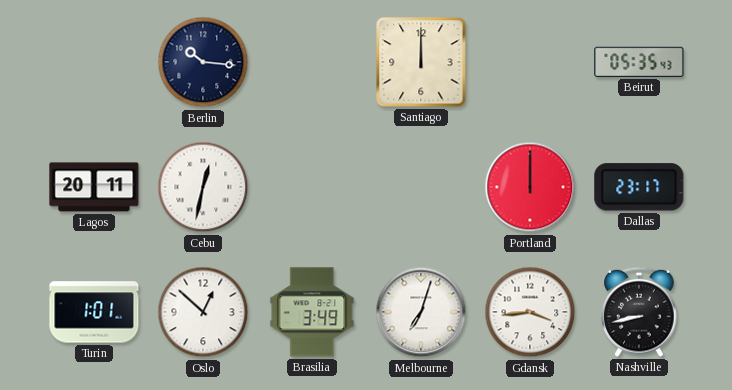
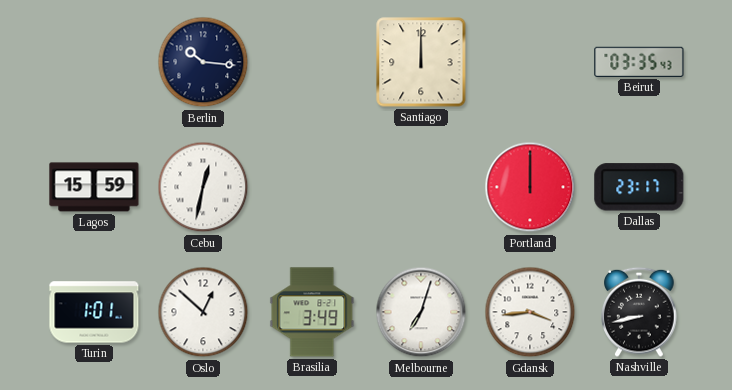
Beirut: 05:35 -> 03:35 (639, 62)
Lagos: 20:11 -> 15:59 (94, 187)
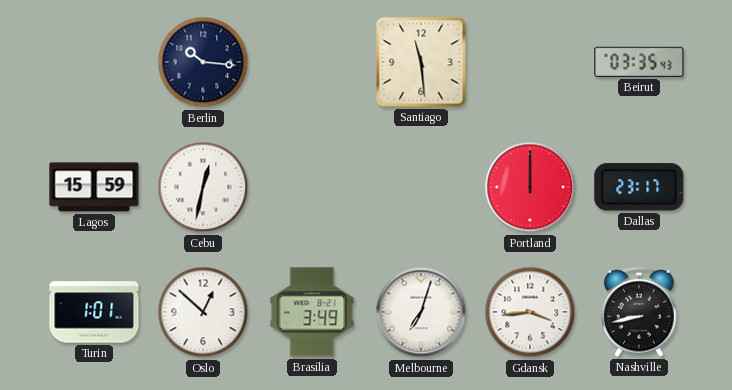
Santiago: 12:00 -> 11:29 (421, 62)
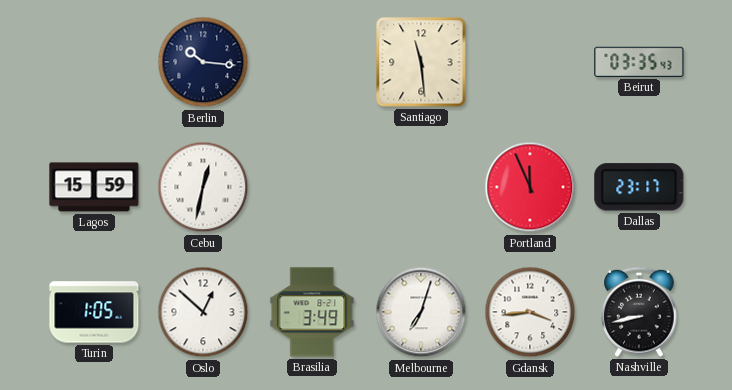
Portland: 12:00 -> 11:56 (530, 187)
Turin: 1:01 -> 1:05 (94, 312)
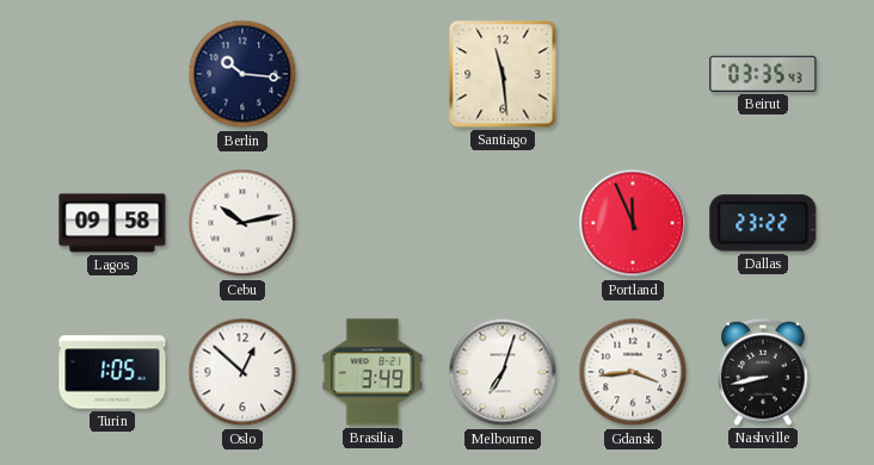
Lagos: 15:59 -> 09:58 (112, 223)
Cebu: 12:32 -> 10:13 (242, 223)
Dallas: 23:17 -> 23:22 (763, 223)
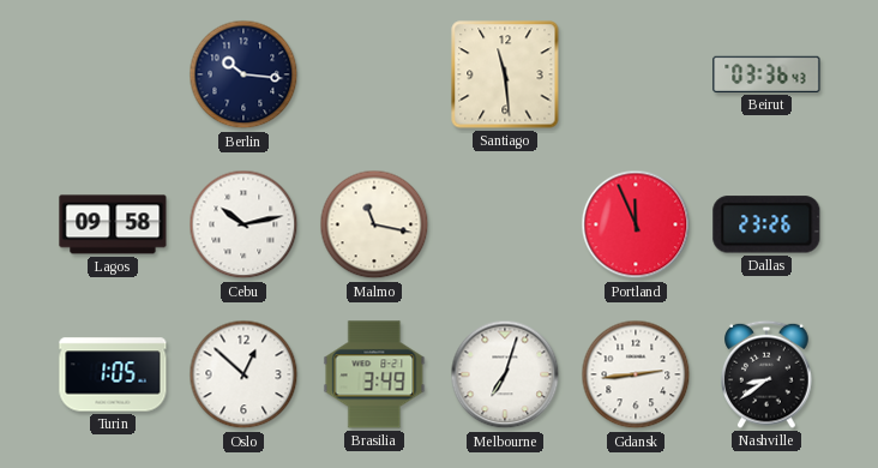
Beirut: 03:35 -> 03:36 (766, 74)
Malmo: none -> 11:17 (374, 224)
Dallas: 23:22 -> 23:26 (766, 224)
Gdansk: 3:44 -> 2:44 (636, 374)
Nashville: 8:43 -> 8:39 (766, 374)
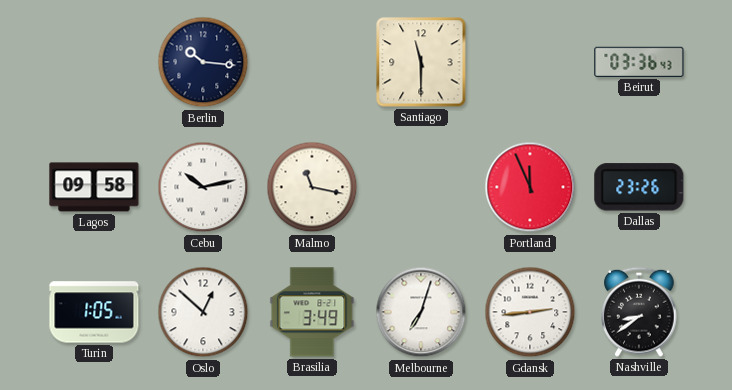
Santiago: 11:29 -> 11:30 (421, 62)
